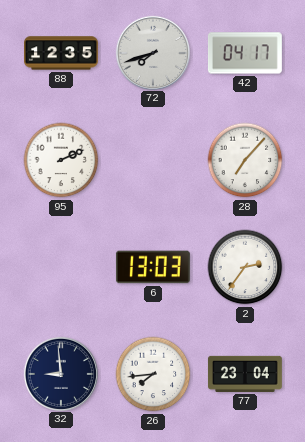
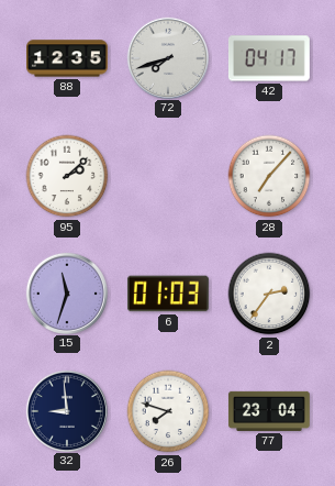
95: 2:11 -> 2:08 (67, 176)
15: none -> 11:33 (67, 292)
6: 13:03 -> 01:03 (168, 294)
26: 7:44 -> 7:48 (168, 411)
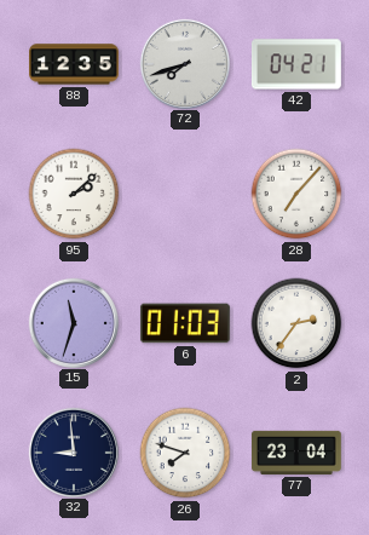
42: 04:17 -> 04:21 (296, 64)
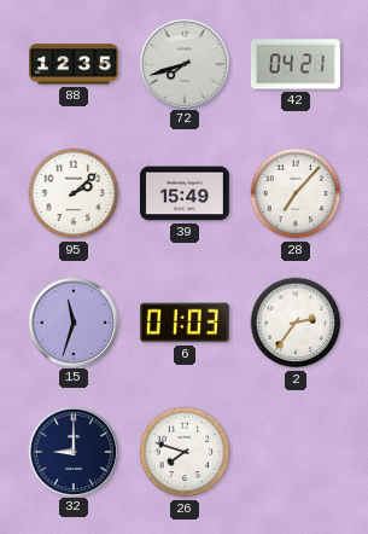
39: none -> 15:49 (185, 193)
32: 8:59 -> 9:00 (74, 451)
77: 23:04 -> none (296, 453)
